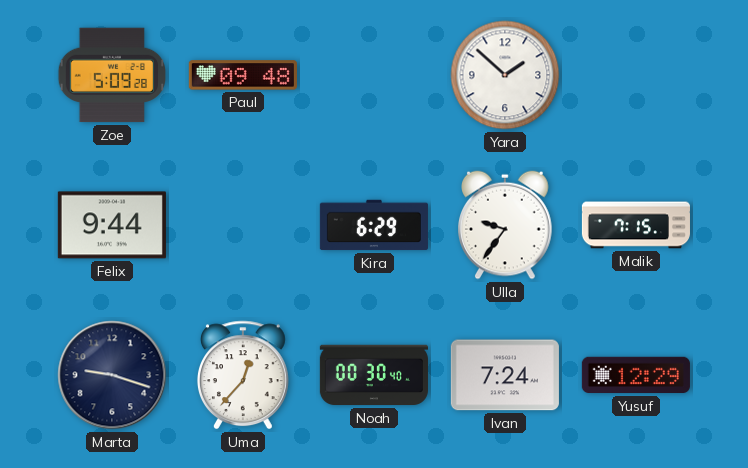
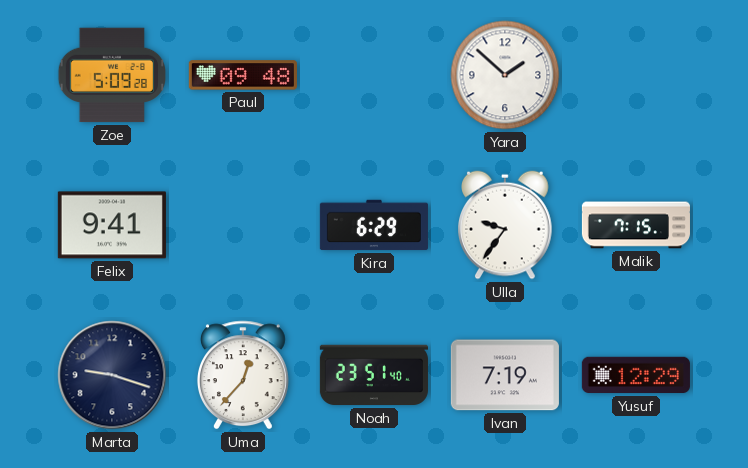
Felix: 9:44 -> 9:41 (112, 225)
Noah: 00:30 -> 23:51 (374, 375)
Ivan: 7:24 -> 7:19 (505, 375)
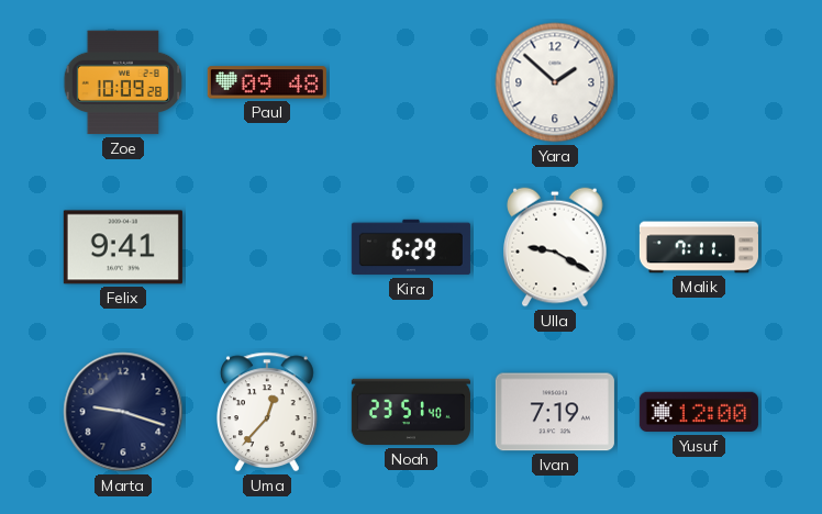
Zoe: 5:09 -> 10:09 (123, 82)
Ulla: 9:36 -> 9:20 (556, 247)
Malik: 7:15 -> 7:11 (699, 247)
Yusuf: 12:29 -> 12:00 (699, 412)
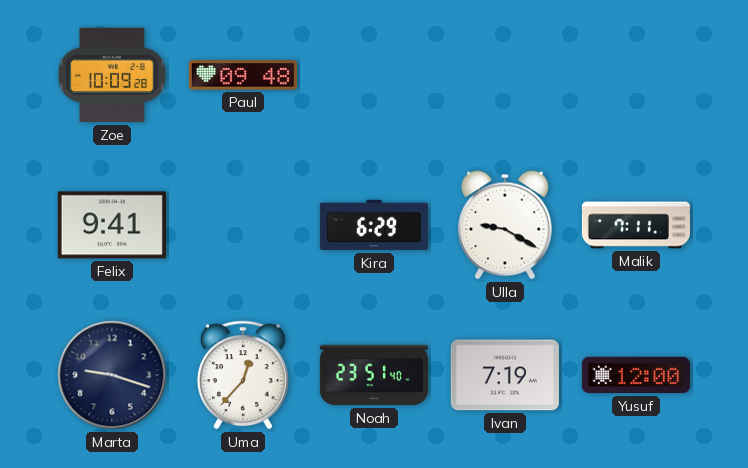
Yara: 1:52 -> none (555, 82)
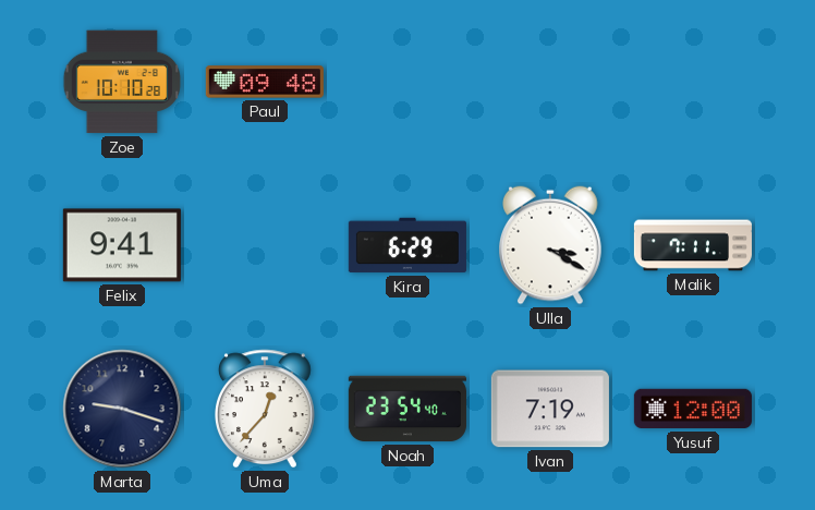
Zoe: 10:09 -> 10:10 (122, 82)
Ulla: 9:20 -> 3:20 (551, 245)
Noah: 23:51 -> 23:54 (407, 409)
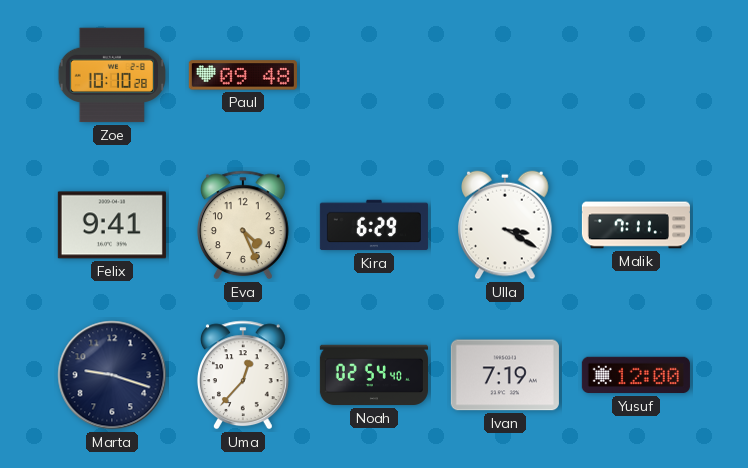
Eva: none -> 4:26 (243, 225)
Noah: 23:54 -> 02:54 (374, 375)
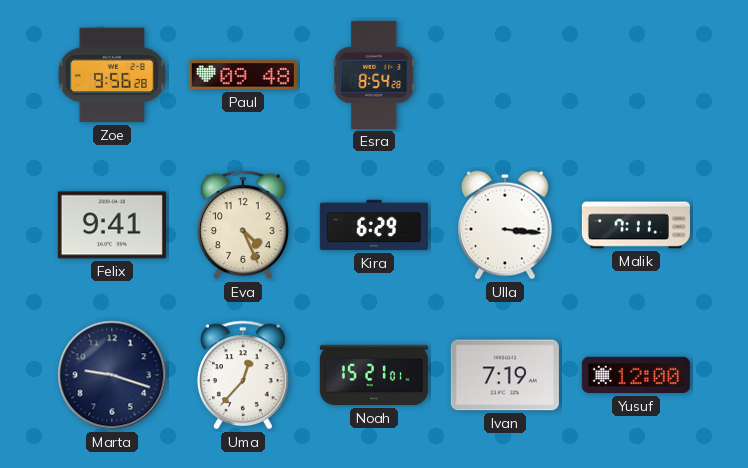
Zoe: 10:10 -> 9:56 (112, 75)
Esra: none -> 8:54 (374, 75)
Ulla: 3:20 -> 3:16 (506, 225)
Noah: 02:54 -> 15:21 (374, 375)
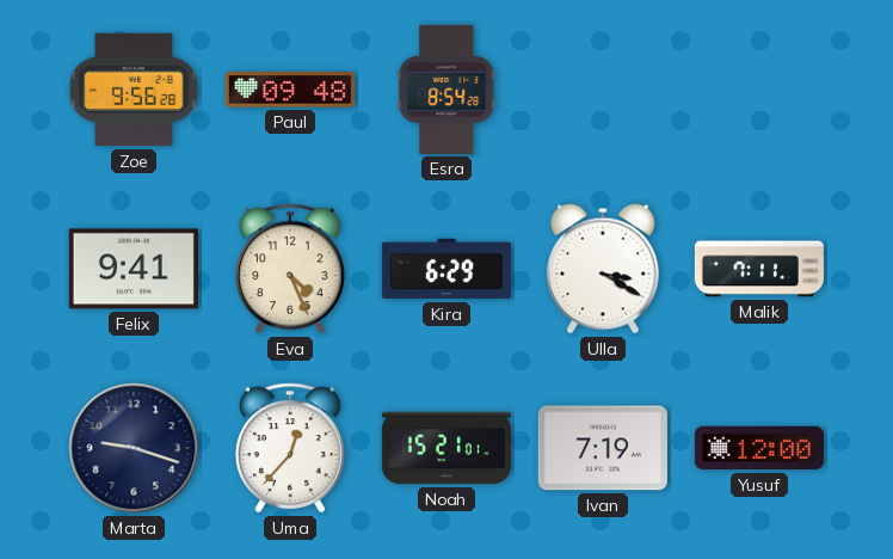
Ulla: 3:16 -> 3:20 (604, 269)
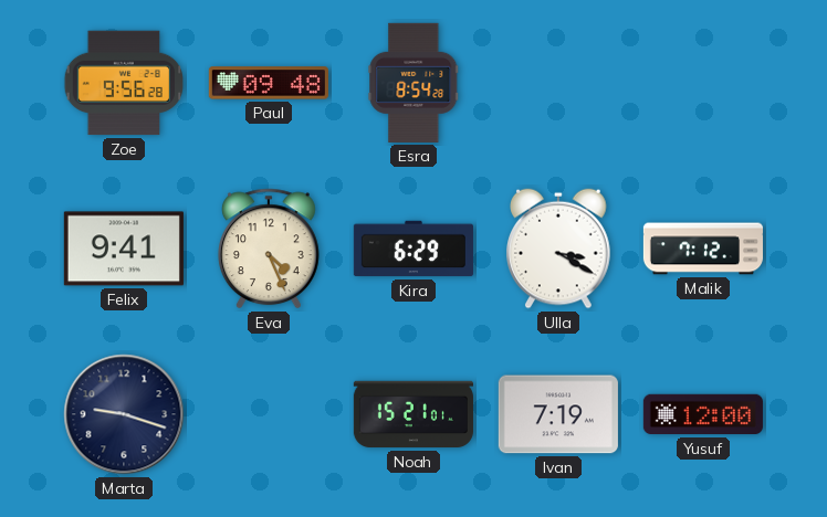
Malik: 7:11 -> 7:12 (703, 249)
Uma: 12:37 -> none (290, 448)
